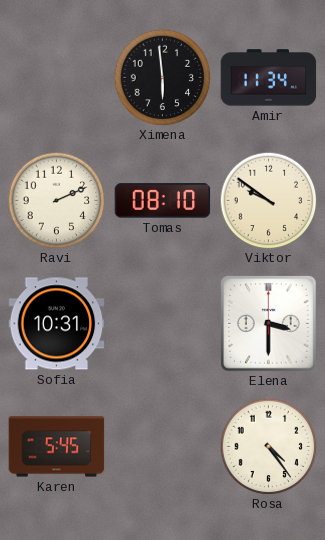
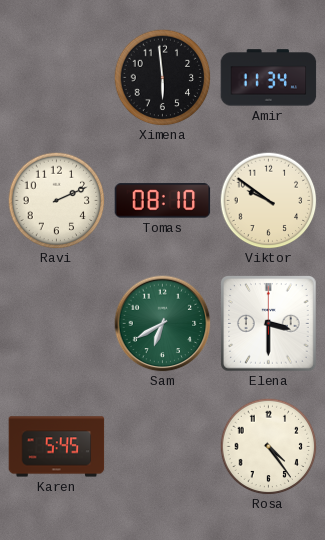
Sofia: 10:31 -> none (57, 324)
Sam: none -> 6:40 (163, 324)
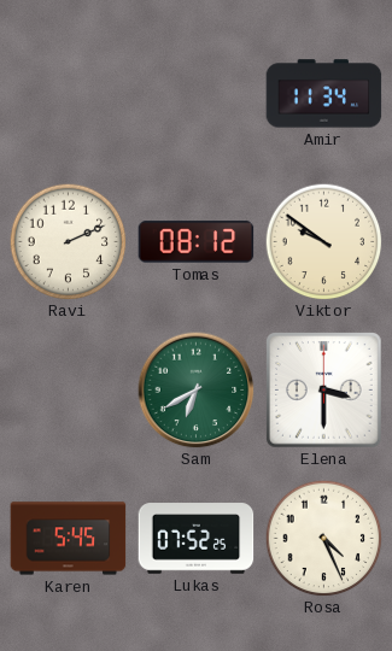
Ximena: 5:59 -> none (162, 77)
Tomas: 08:10 -> 08:12 (197, 242)
Lukas: none -> 07:52 (197, 539)
Rosa: 4:24 -> 4:26 (323, 538)
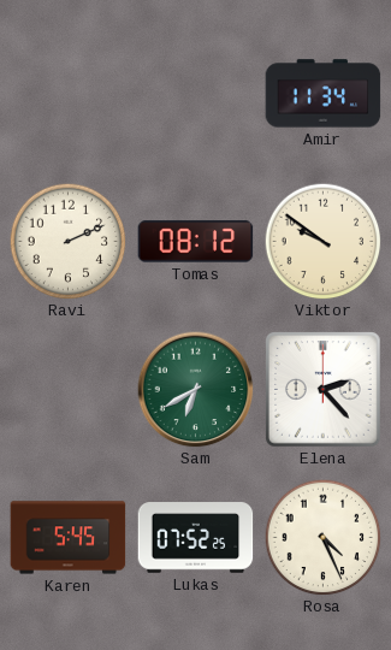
Elena: 3:30 -> 2:23 (324, 390)
